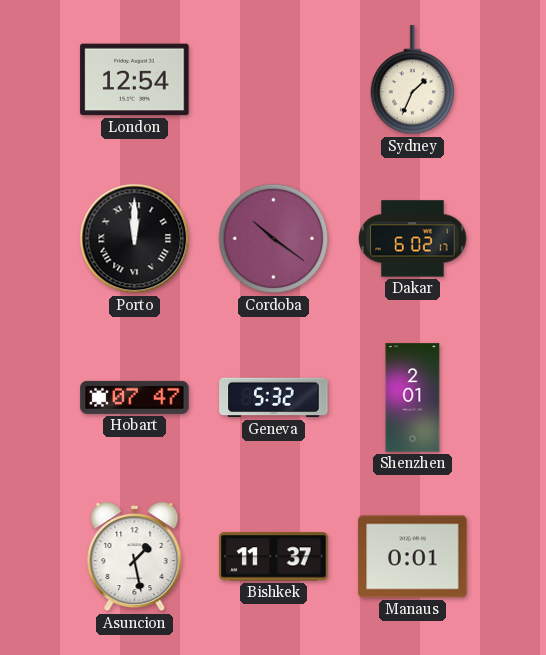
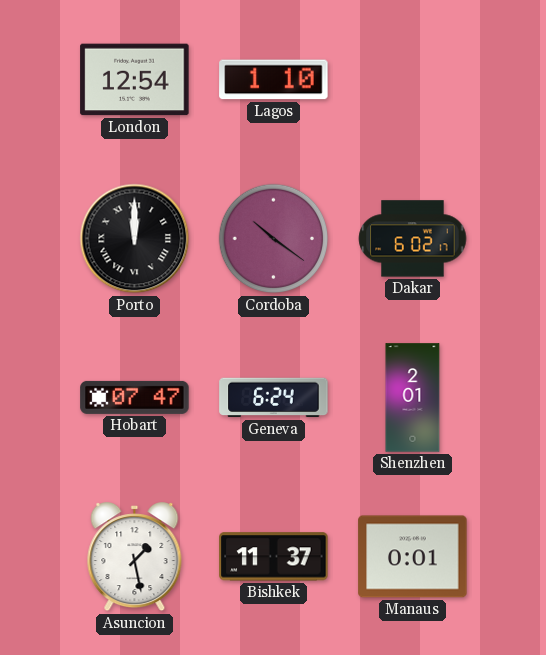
Lagos: none -> 1:10 (274, 80)
Sydney: 1:34 -> none (412, 80)
Geneva: 5:32 -> 6:24 (274, 398)
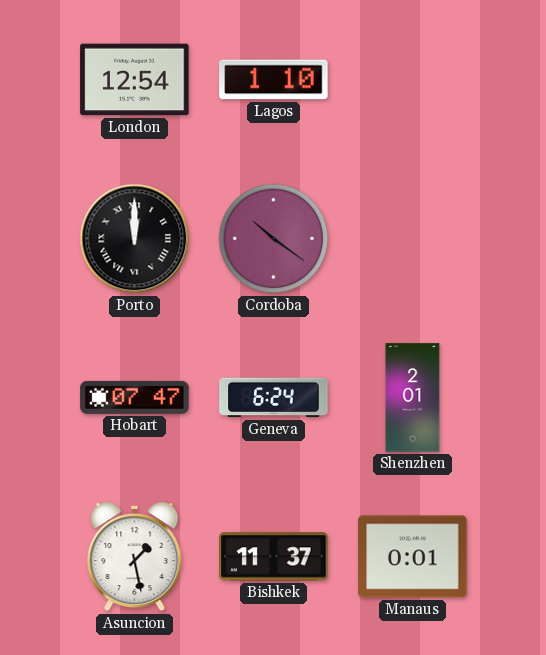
Dakar: 6:02 -> none (413, 239)
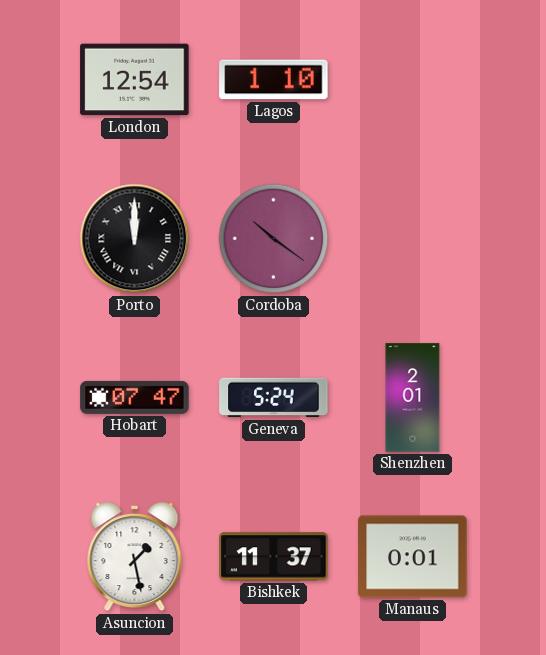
Geneva: 6:24 -> 5:24 (274, 398)
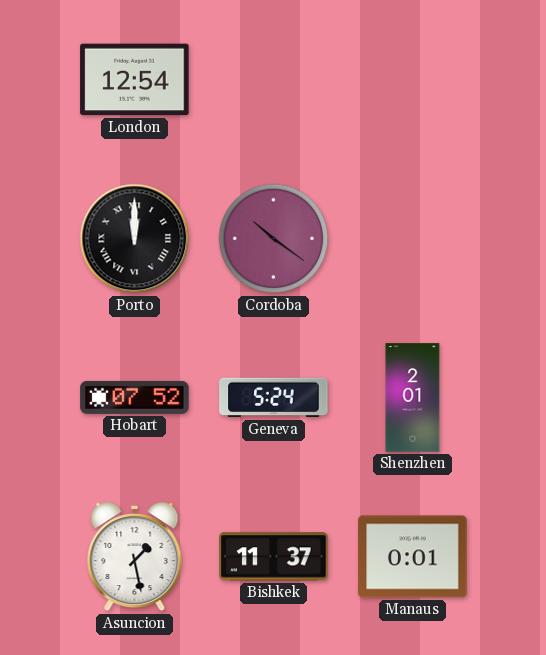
Lagos: 1:10 -> none (274, 80)
Hobart: 07:47 -> 07:52 (135, 397)
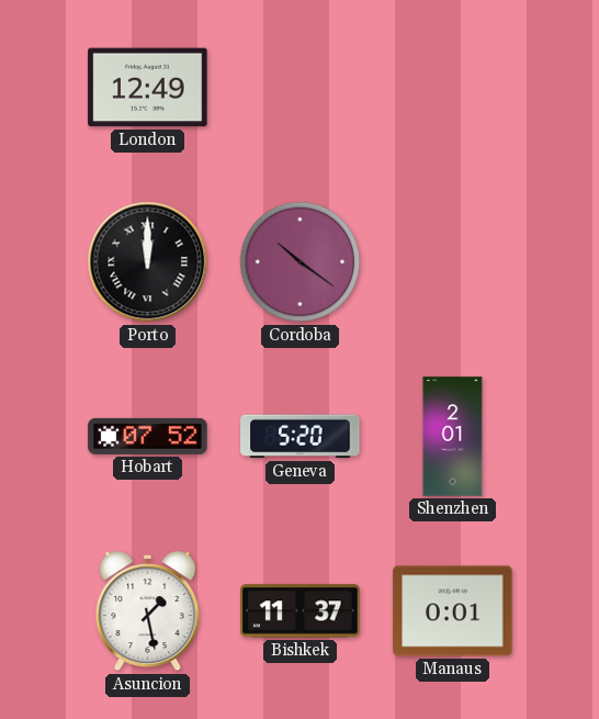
London: 12:54 -> 12:49 (148, 88)
Geneva: 5:24 -> 5:20 (301, 437)
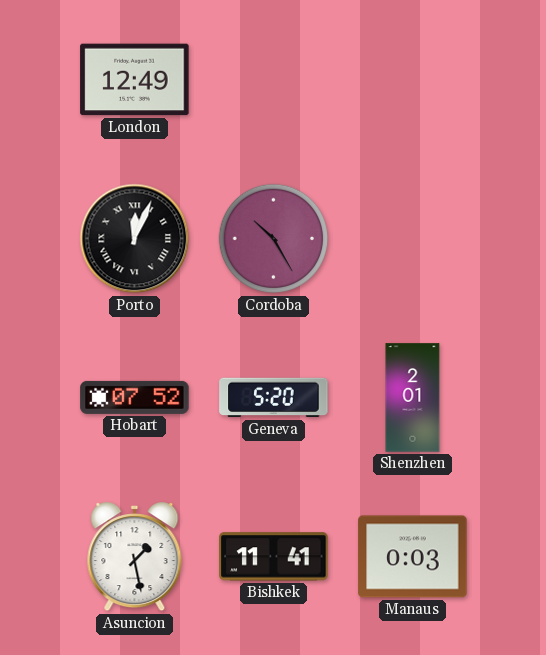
Porto: 12:00 -> 12:04 (135, 239)
Cordoba: 10:21 -> 10:25 (274, 239)
Bishkek: 11:37 -> 11:41 (274, 557)
Manaus: 0:01 -> 0:03 (413, 557)
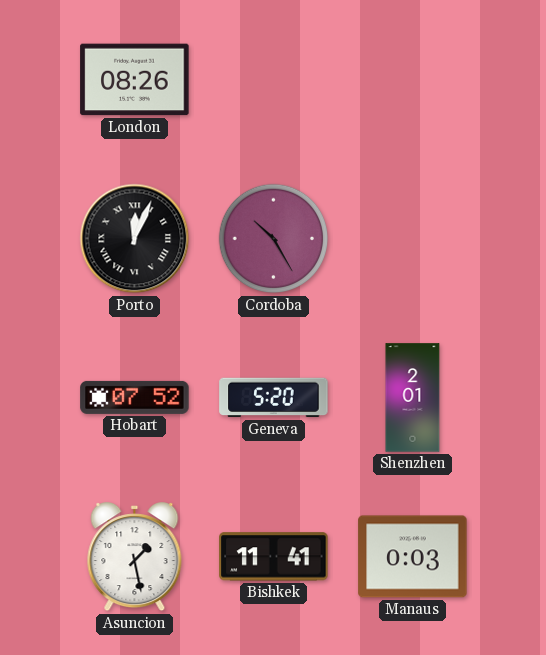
London: 12:49 -> 08:26 (135, 80)
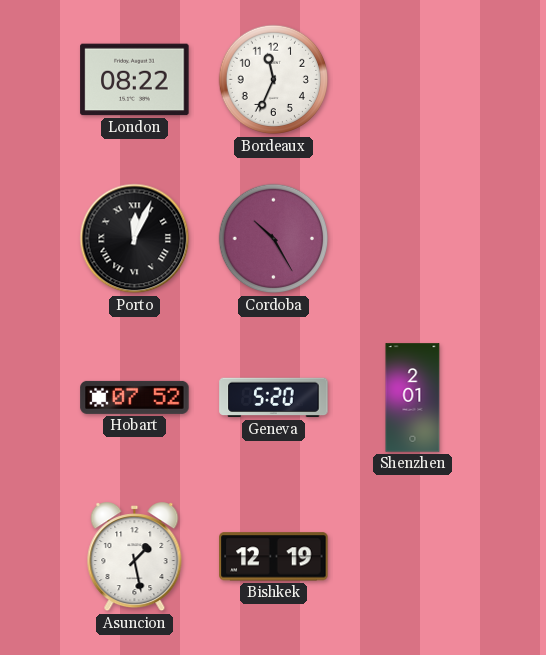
London: 08:26 -> 08:22 (135, 80)
Bordeaux: none -> 11:34 (274, 80)
Bishkek: 11:41 -> 12:19 (274, 557)
Manaus: 0:03 -> none (413, 557)
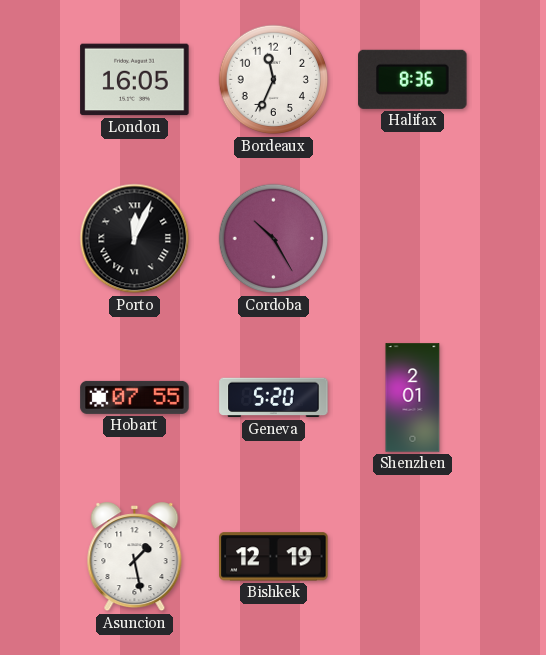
London: 08:22 -> 16:05 (135, 80)
Halifax: none -> 8:36 (413, 79)
Hobart: 07:52 -> 07:55 (135, 397)
